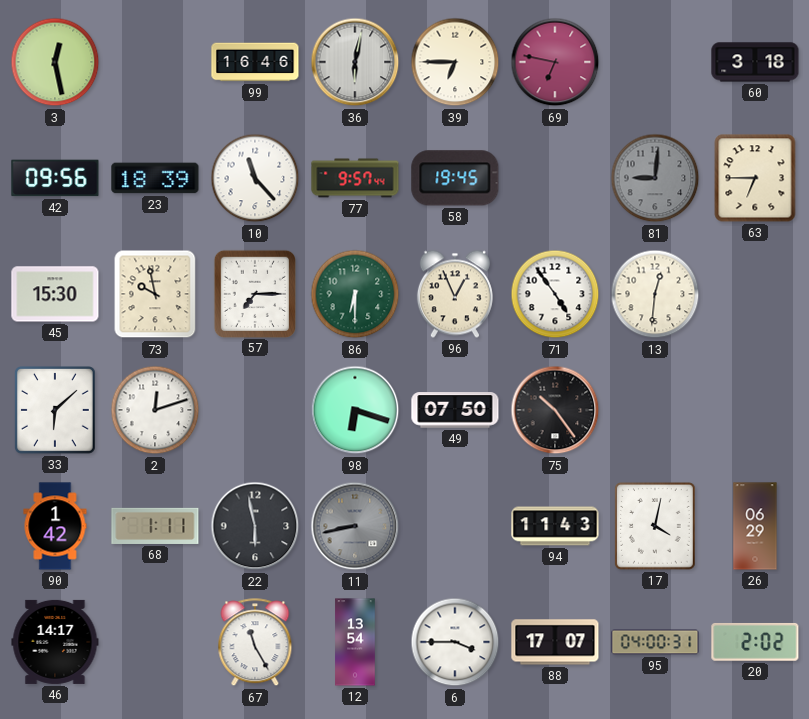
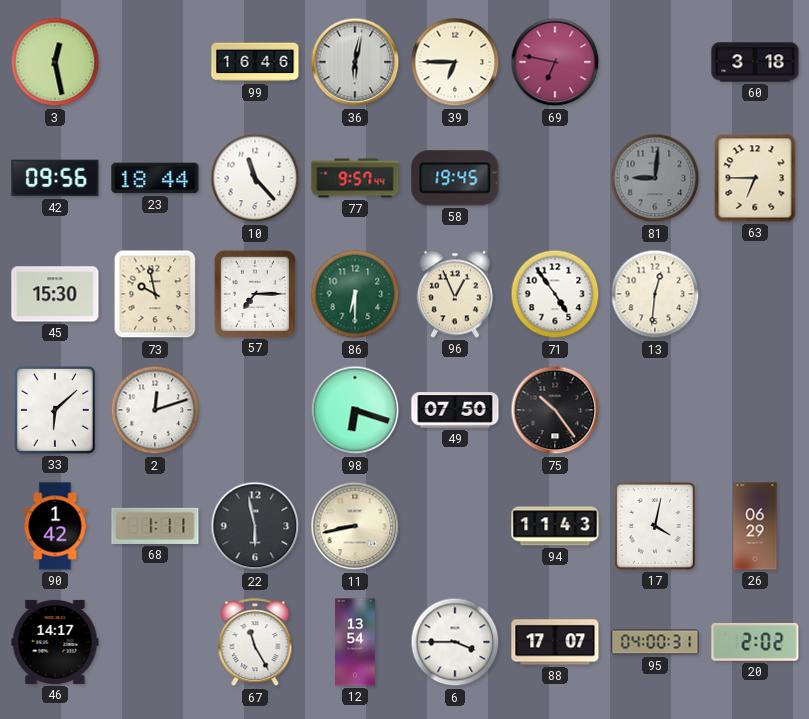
23: 18:39 -> 18:44 (155, 178)
11 dial: grey -> cream (355, 526)
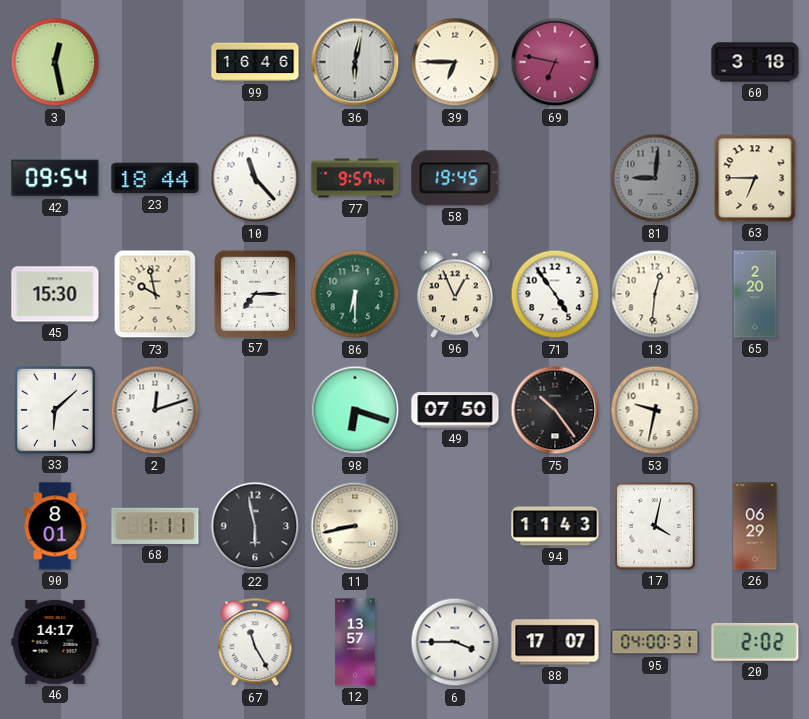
42: 09:56 -> 09:54 (55, 178)
65: none -> 2:20 (755, 294)
53: none -> 9:32 (655, 410)
90: 1:42 -> 8:01 (55, 526)
12: 13:54 -> 13:57 (355, 642)
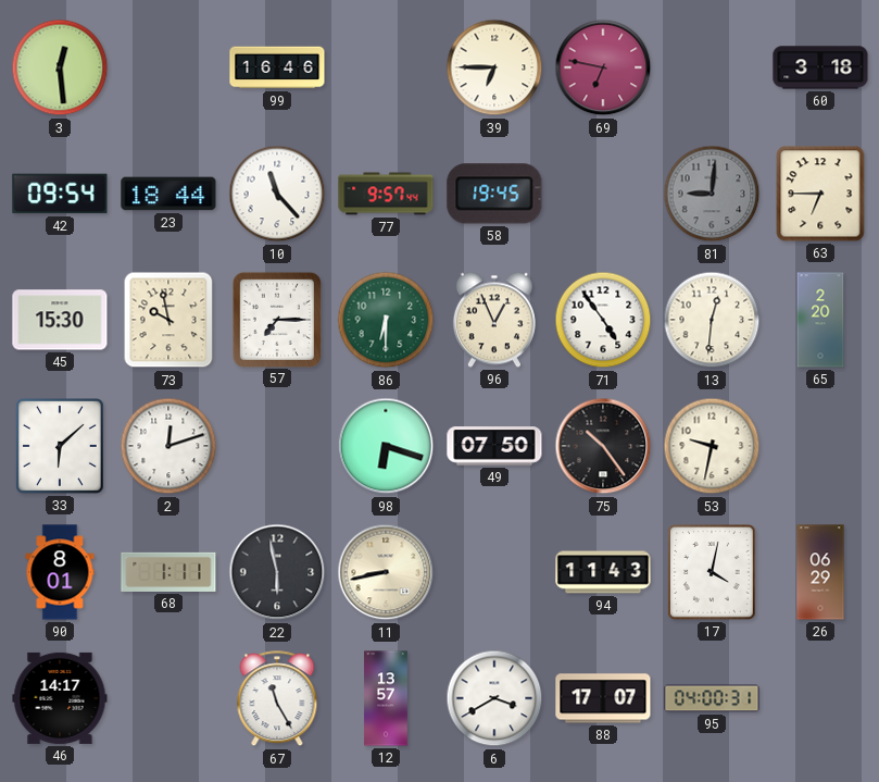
3: 12:28 -> 12:29 (60, 67)
36: 6:02 -> none (355, 62)
6: 3:45 -> 3:40 (494, 698)
20: 2:02 -> none (755, 642)
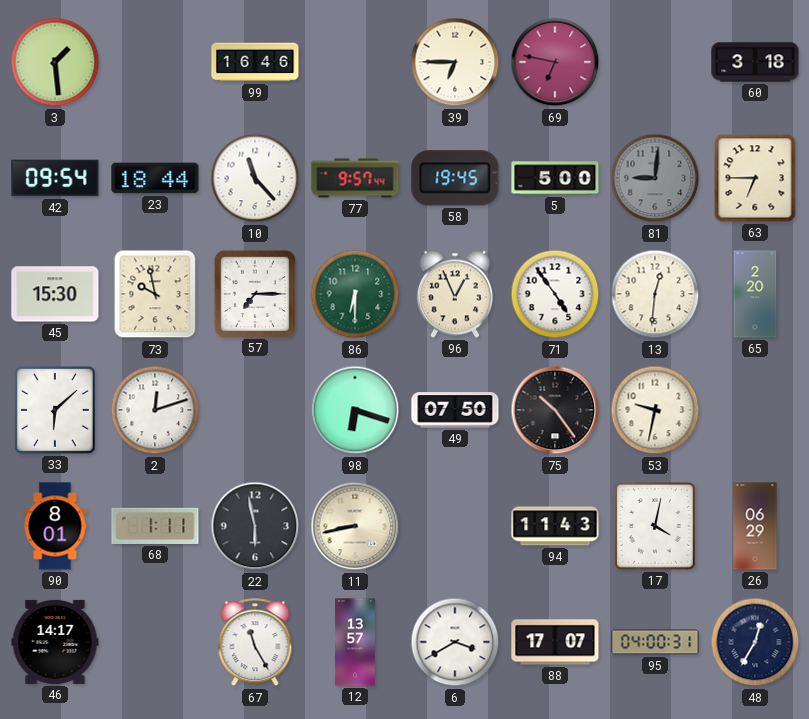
3: 12:29 -> 1:29 (55, 62)
5: none -> 5:00 (555, 178)
48: none -> 12:35 (755, 642)
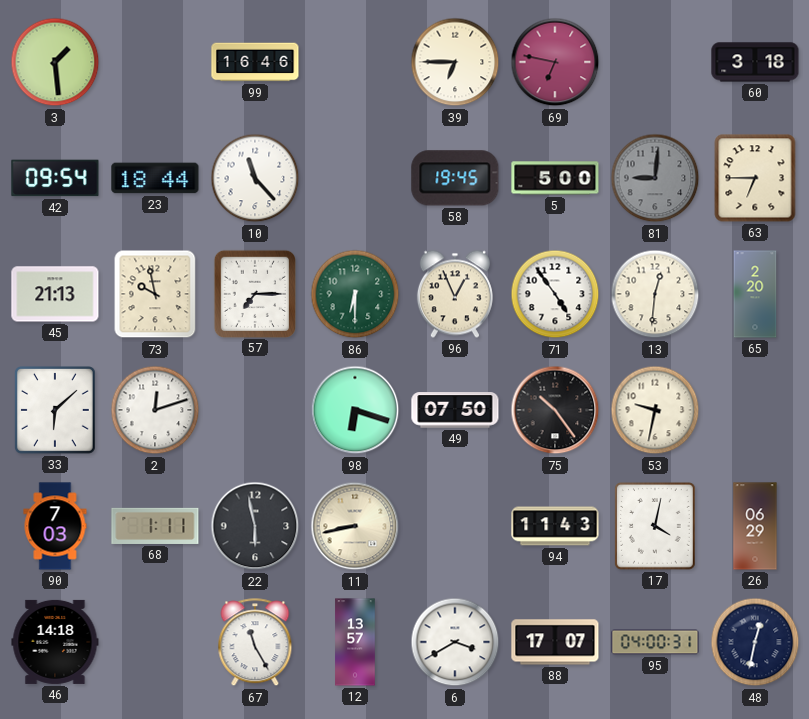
77: 9:57 -> none (355, 178)
45: 15:30 -> 21:13 (55, 294)
90: 8:01 -> 7:03 (55, 526)
46: 14:17 -> 14:18 (55, 642)
48: 12:35 -> 12:32 (755, 642)
